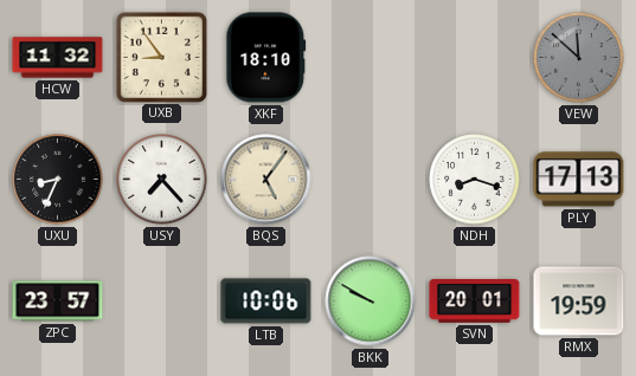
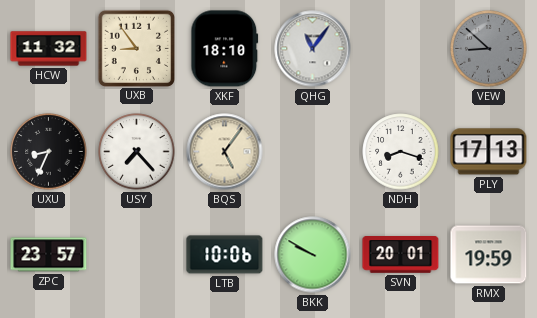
QHG: none -> 11:06 (313, 49)
VEW: 11:52 -> 8:52 (489, 49)
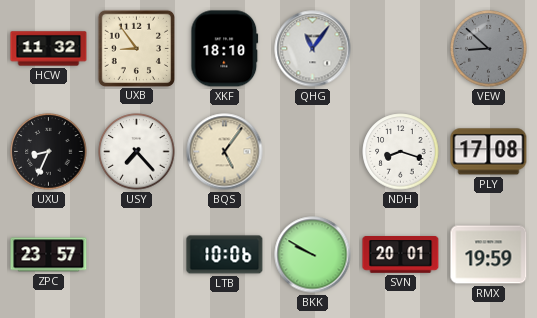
PLY: 17:13 -> 17:08 (489, 152)
